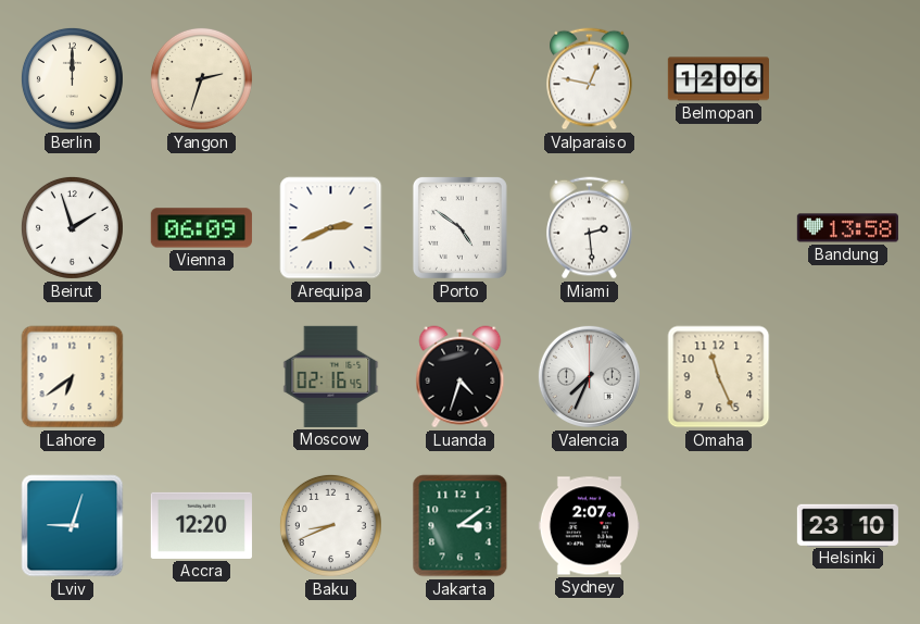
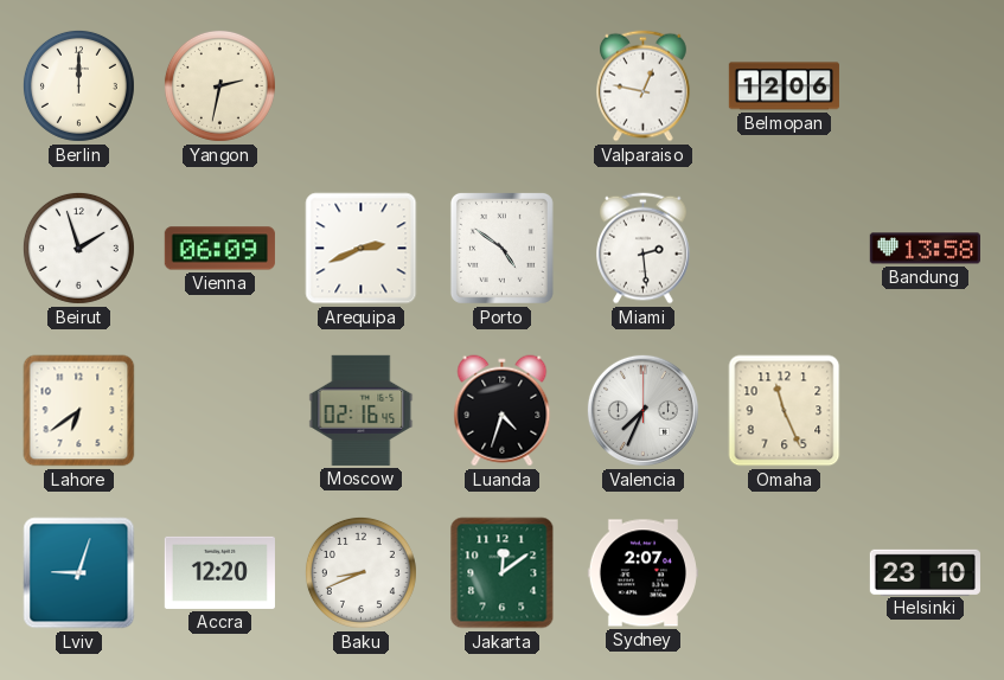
Yangon: 2:33 -> 2:32 (219, 85)
Jakarta: 3:09 -> 12:09 (503, 573)
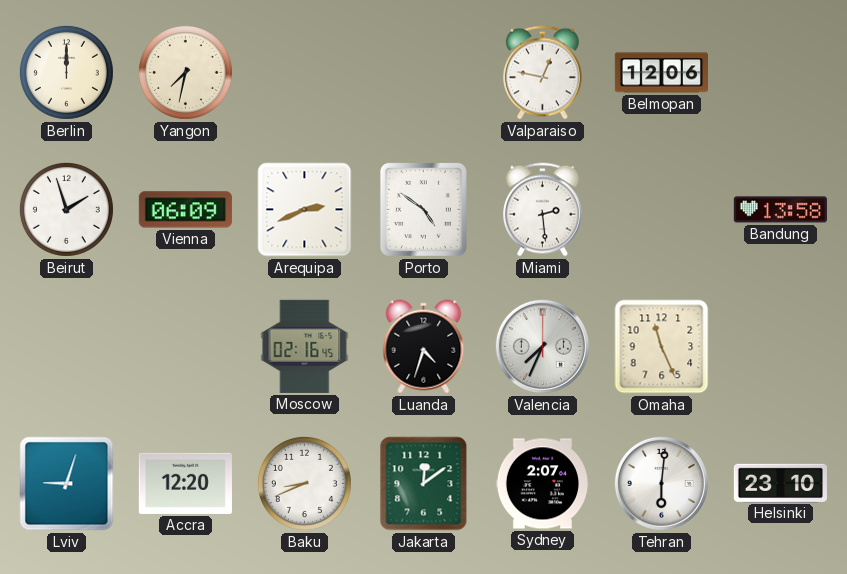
Yangon: 2:32 -> 7:32 (185, 72)
Lahore: 6:39 -> none (79, 411)
Tehran: none -> 6:01 (661, 483)
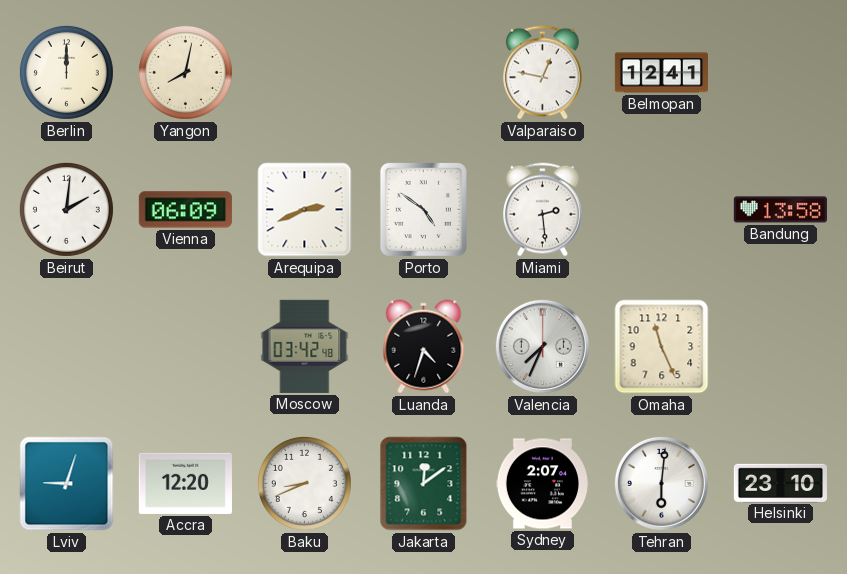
Yangon: 7:32 -> 8:02 (185, 72)
Belmopan: 12:06 -> 12:41 (661, 73)
Beirut: 1:57 -> 2:01 (66, 209)
Moscow: 02:16 -> 03:42 (305, 346)
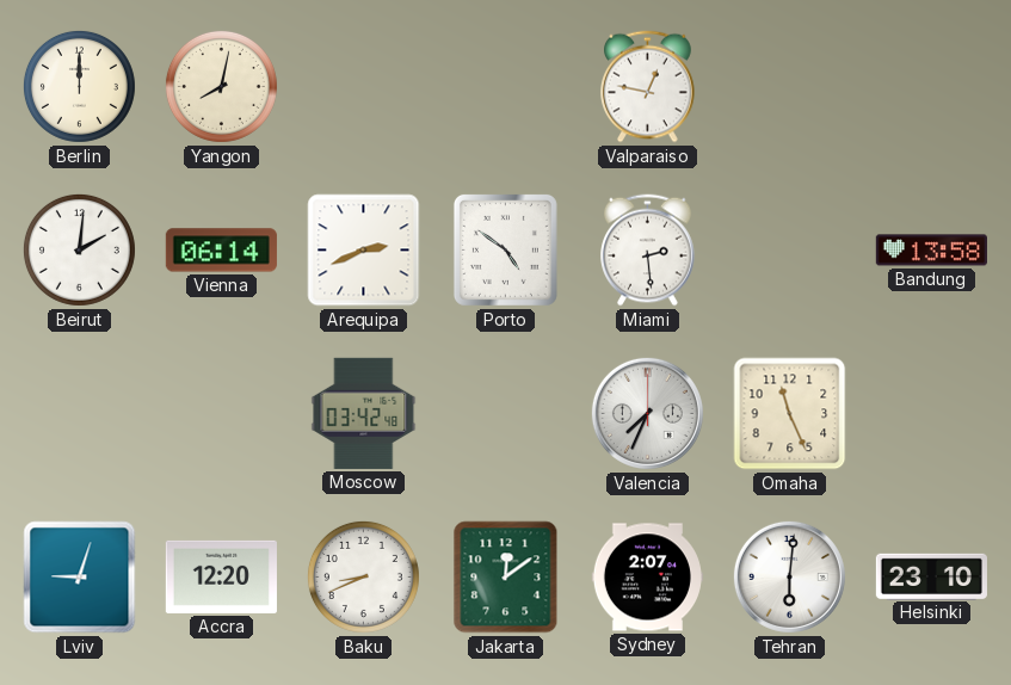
Belmopan: 12:41 -> none (661, 73)
Vienna: 06:09 -> 06:14 (221, 251)
Luanda: 4:33 -> none (424, 347)
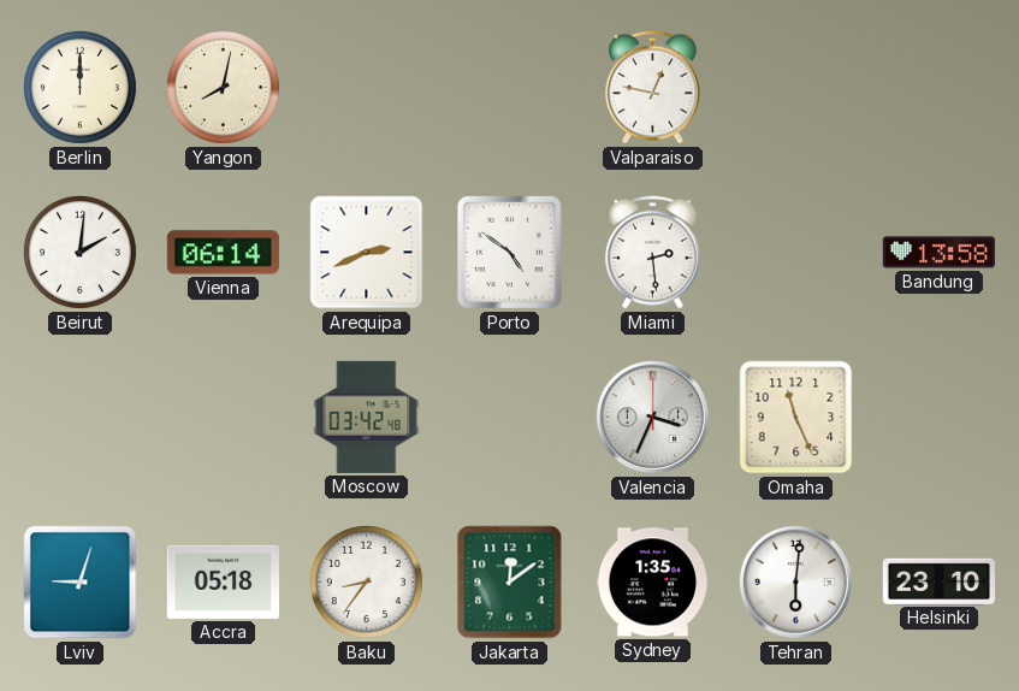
Valencia: 7:34 -> 3:34 (652, 417)
Accra: 12:20 -> 05:18 (223, 581)
Baku: 8:41 -> 8:36 (366, 581)
Sydney: 2:07 -> 1:35 (652, 583)
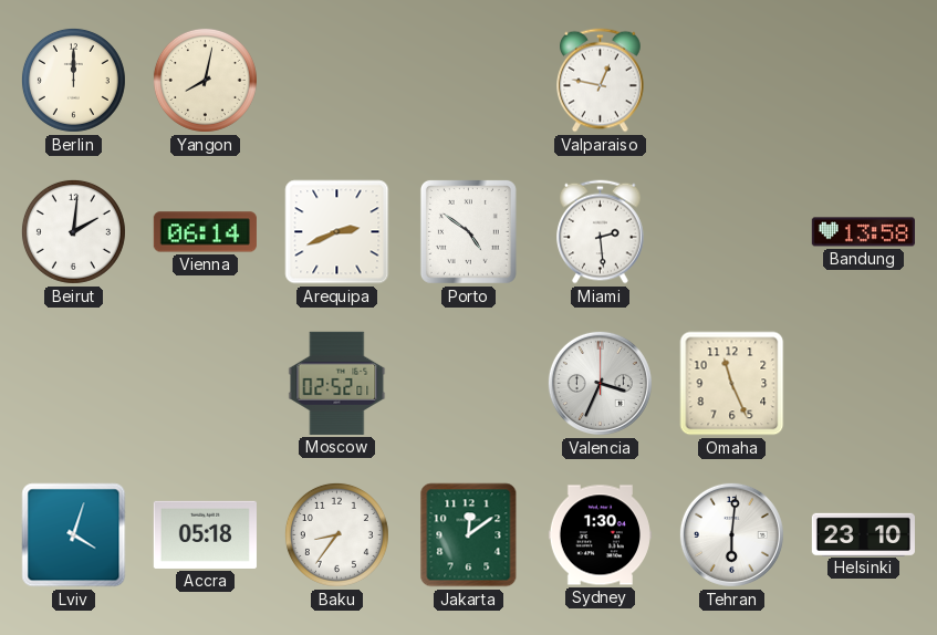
Moscow: 03:42 -> 02:52 (337, 383)
Lviv: 9:03 -> 4:03 (74, 535)
Sydney: 1:35 -> 1:30 (600, 535)
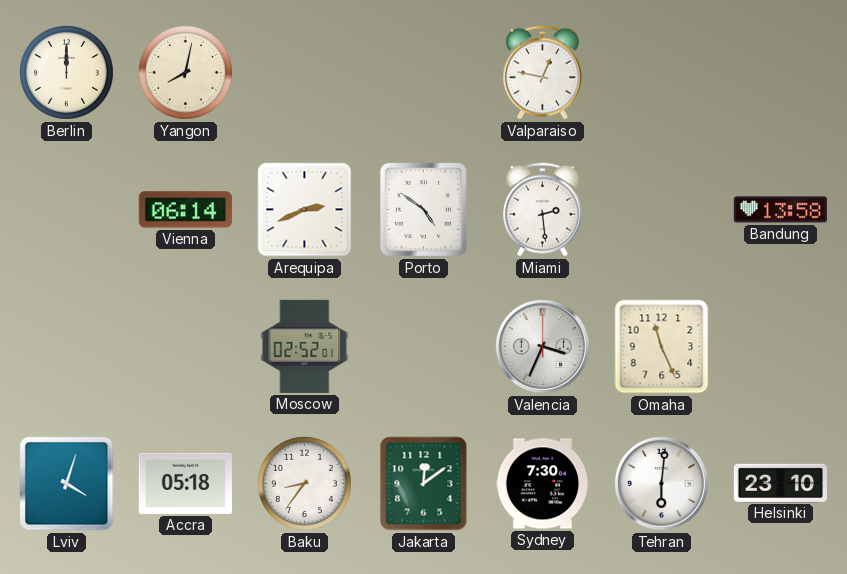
Beirut: 2:01 -> none (73, 231)
Sydney: 1:30 -> 7:30 (542, 484)
